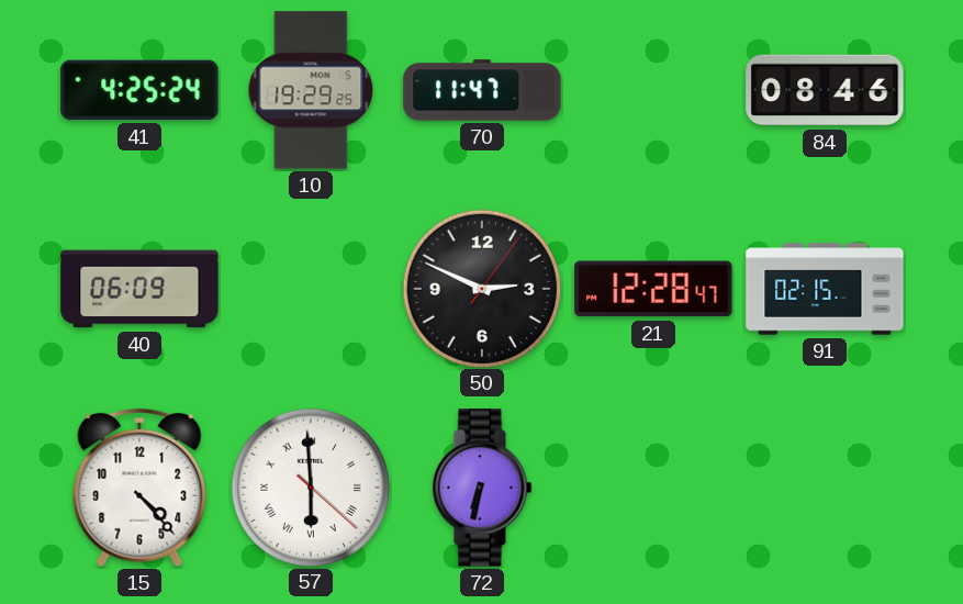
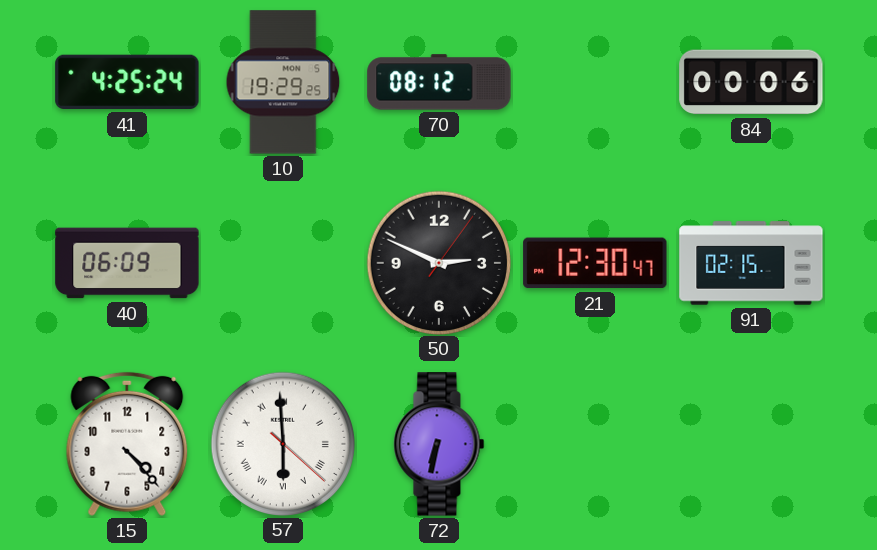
70: 11:47 -> 08:12 (439, 82)
84: 08:46 -> 00:06 (751, 82)
21: 12:28 -> 12:30 (595, 263)
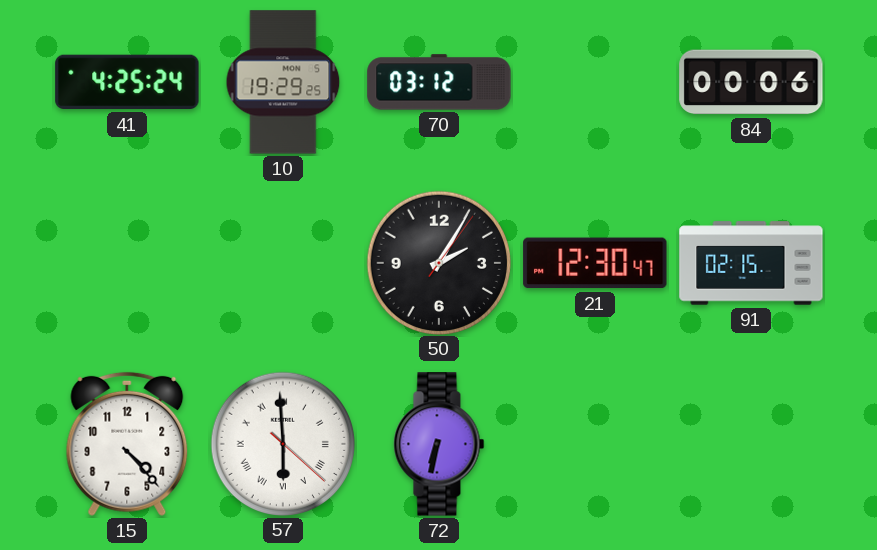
70: 08:12 -> 03:12 (439, 82)
40: 06:09 -> none (127, 263)
50: 2:49 -> 2:05 (438, 262)
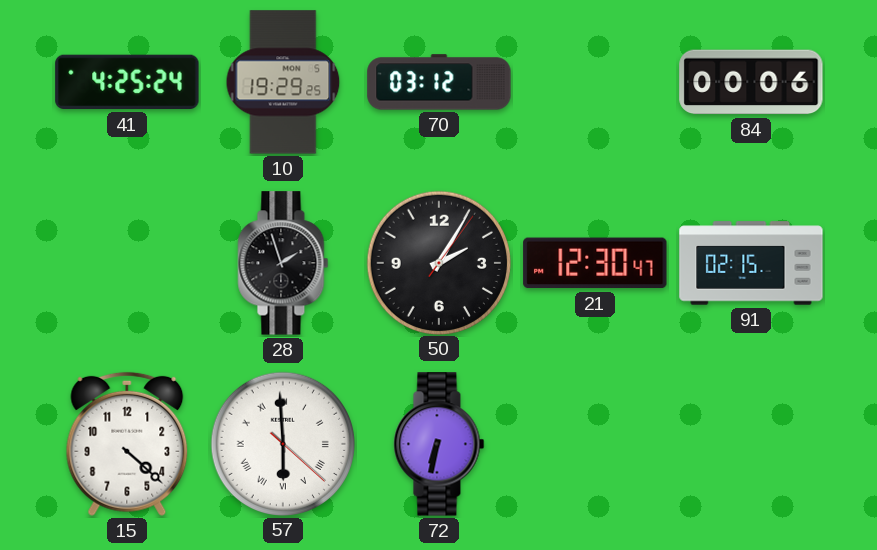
28: none -> 1:57 (283, 263)
15: 4:23 -> 4:22 (127, 444)
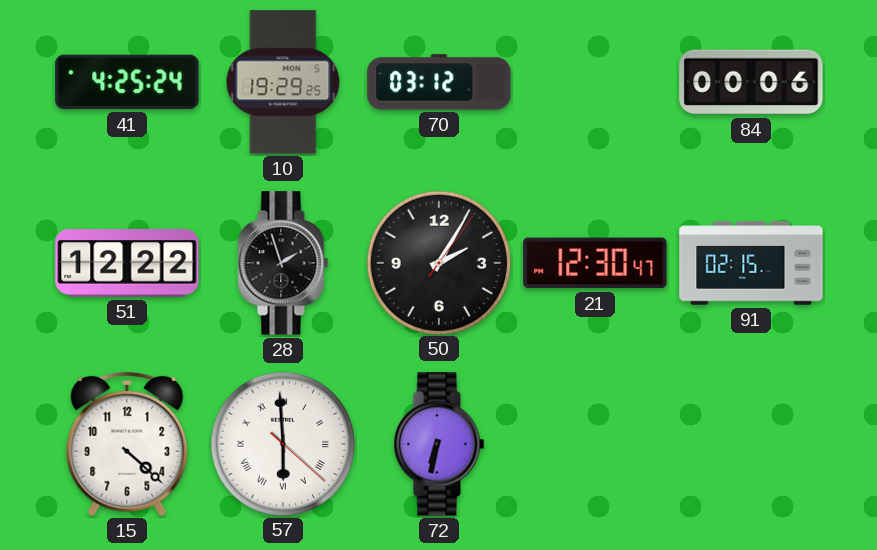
51: none -> 12:22 (127, 263)
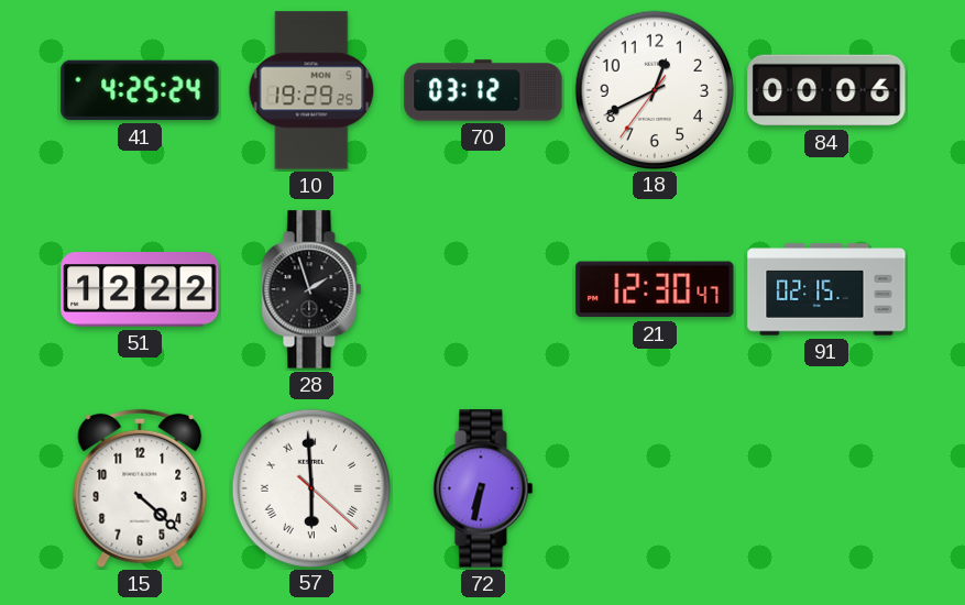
18: none -> 12:40 (654, 89)
50: 2:05 -> none (438, 262)
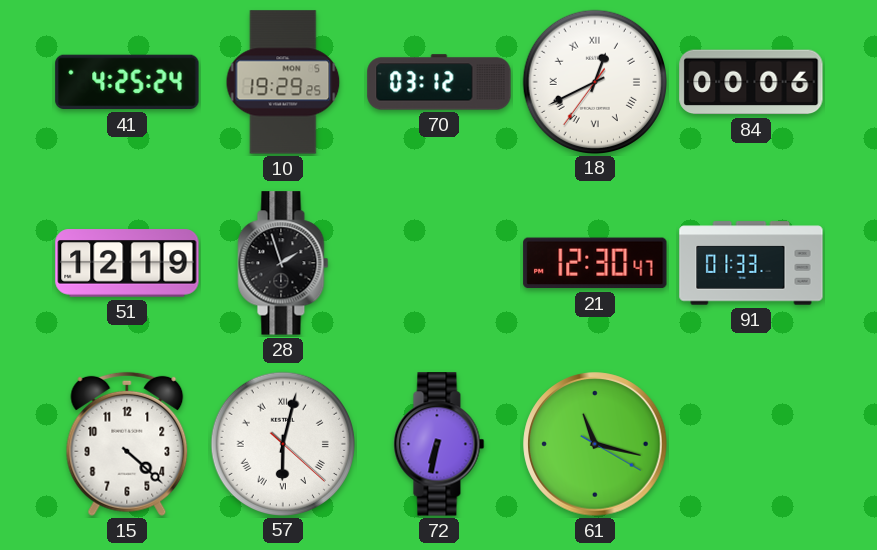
18 numerals: Arabic -> Roman (594, 81)
51: 12:22 -> 12:19 (127, 263)
91: 02:15 -> 01:33 (751, 263)
57: 5:59 -> 6:02 (282, 443)
61: none -> 11:17 (595, 444)
